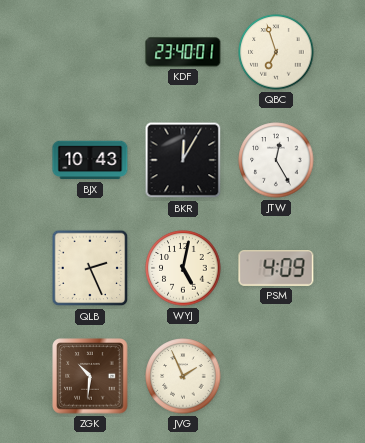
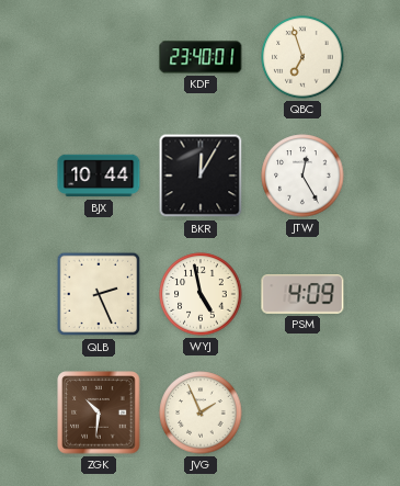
BJX: 10:43 -> 10:44 (99, 176)
WYJ: 5:02 -> 4:58 (201, 294)
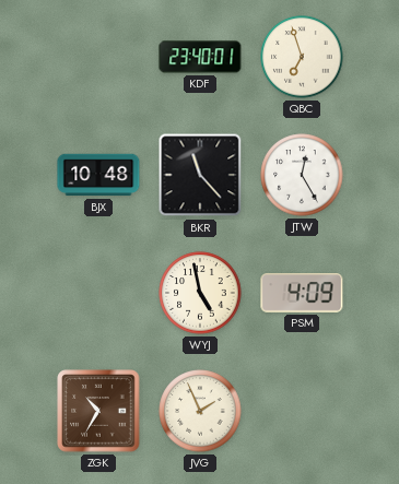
BJX: 10:44 -> 10:48 (98, 175)
BKR: 12:05 -> 11:23 (200, 175)
QLB: 2:26 -> none (99, 294)
ZGK: 10:31 -> 10:35 (98, 411)
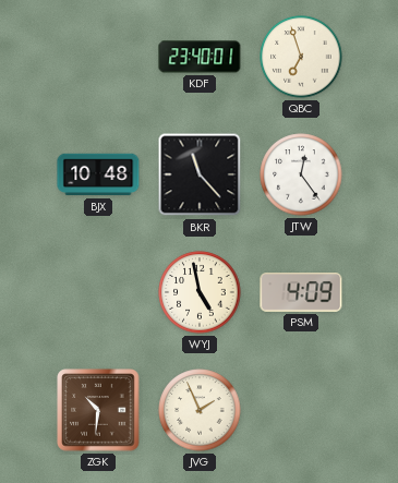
JTW: 12:25 -> 12:24 (301, 174)
ZGK: 10:35 -> 10:31 (98, 410)
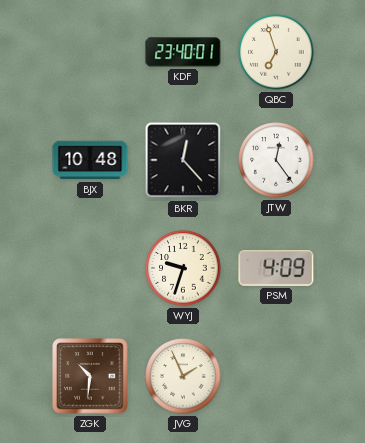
BKR: 11:23 -> 12:23 (183, 160)
WYJ: 4:58 -> 9:33 (183, 268)
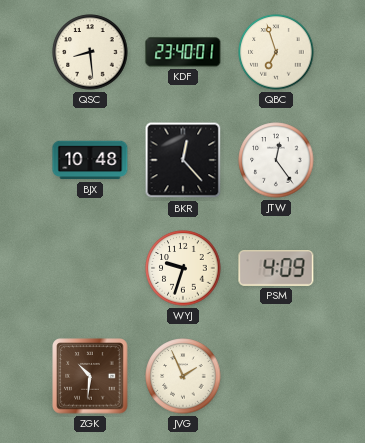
QSC: none -> 8:29 (90, 52)
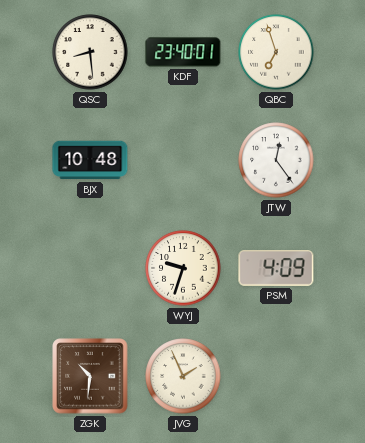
BKR: 12:23 -> none (183, 160)
